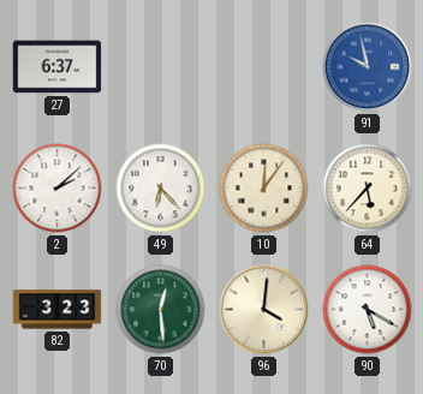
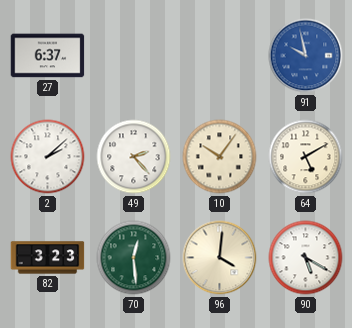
49: 6:23 -> 2:23 (134, 157)
10: 12:06 -> 10:06 (220, 157)
64: 5:37 -> 5:10 (306, 157)
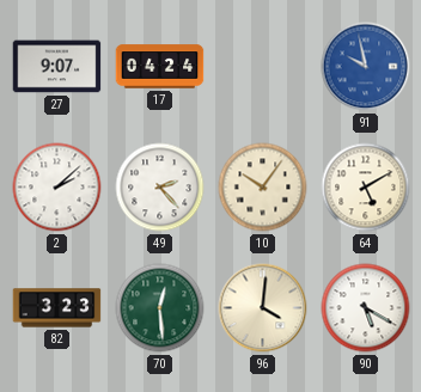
27: 6:37 -> 9:07 (57, 67)
17: none -> 04:24 (160, 67)
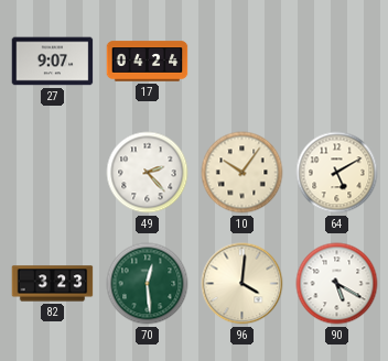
91: 9:58 -> none (366, 67)
2: 2:08 -> none (57, 188)
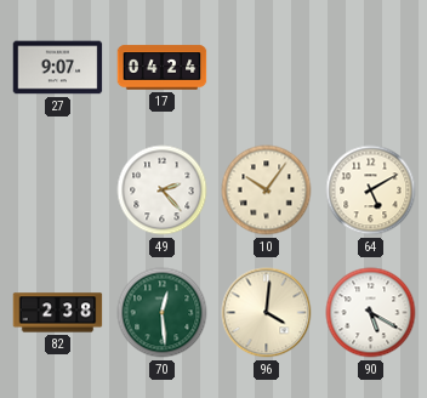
82: 3:23 -> 2:38 (58, 313)
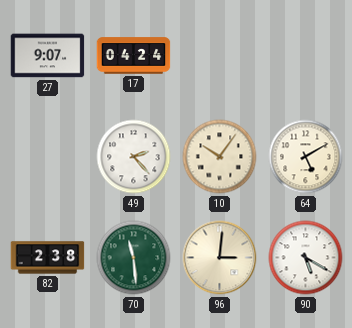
70: 12:29 -> 11:29 (134, 258)
96: 4:01 -> 3:01 (220, 258)
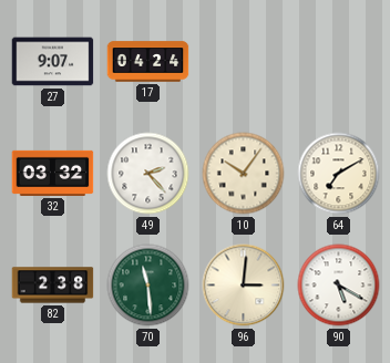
32: none -> 03:32 (53, 173)
64: 5:10 -> 7:10 (339, 174)
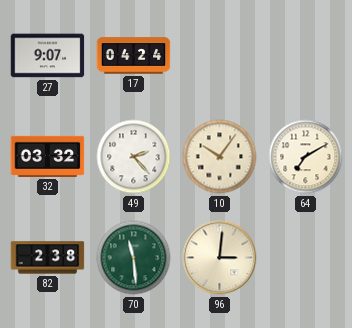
90: 5:20 -> none (339, 286)
